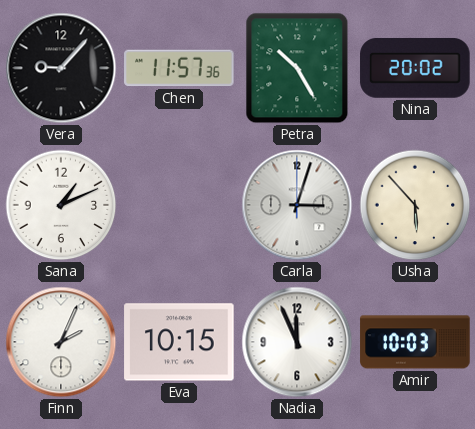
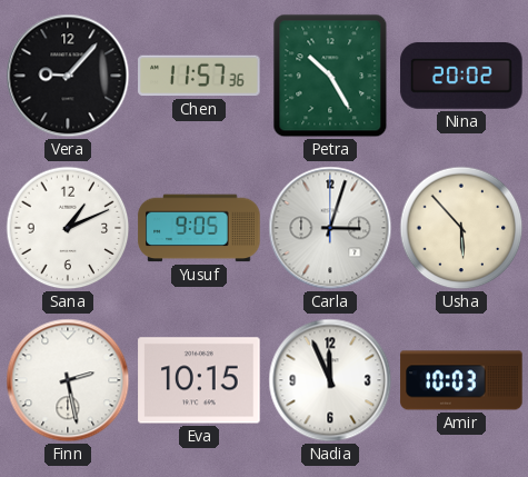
Yusuf: none -> 9:05 (199, 228)
Finn: 2:04 -> 2:28 (68, 380)
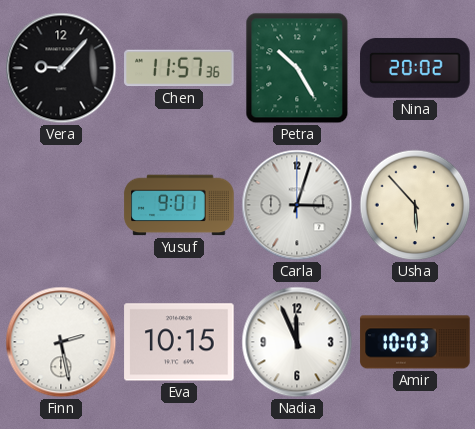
Sana: 1:11 -> none (68, 228)
Yusuf: 9:05 -> 9:01 (179, 205)
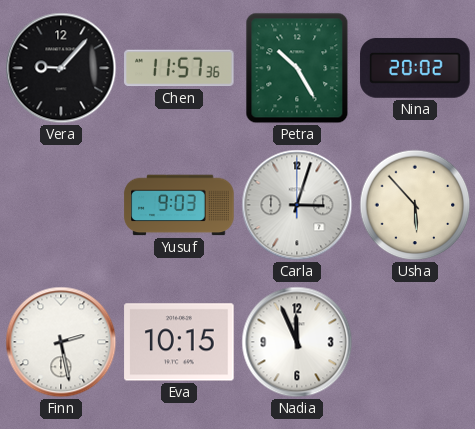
Yusuf: 9:01 -> 9:03 (179, 205)
Amir: 10:03 -> none (415, 342)
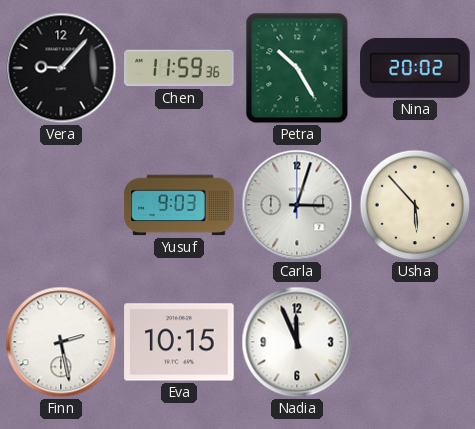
Chen: 11:57 -> 11:59 (179, 68)
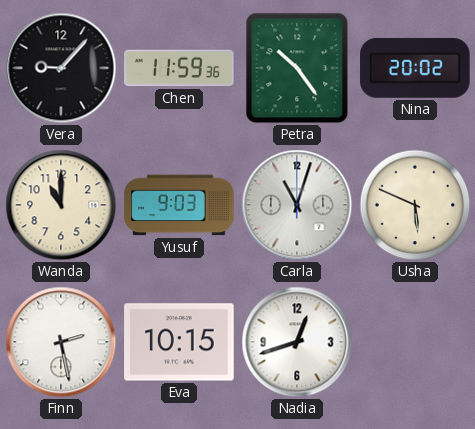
Petra: 10:25 -> 10:24 (297, 68)
Wanda: none -> 11:00 (61, 205)
Carla: 3:03 -> 11:03 (297, 205)
Usha: 5:53 -> 5:49 (415, 205)
Nadia: 11:56 -> 12:42 (297, 342)
